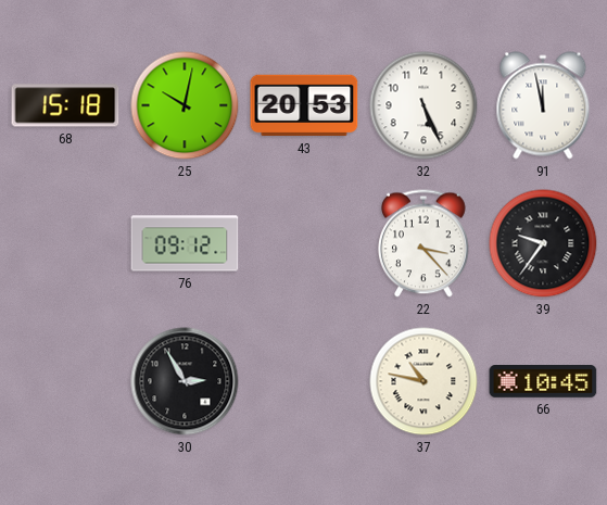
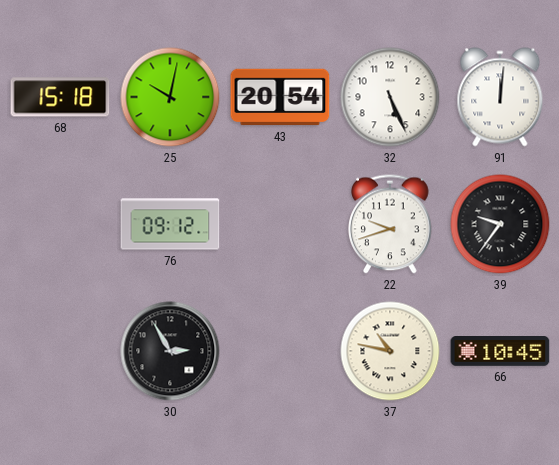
43: 20:53 -> 20:54 (280, 97)
91: 11:58 -> 12:01 (500, 97)
22: 3:23 -> 9:42 (390, 224)
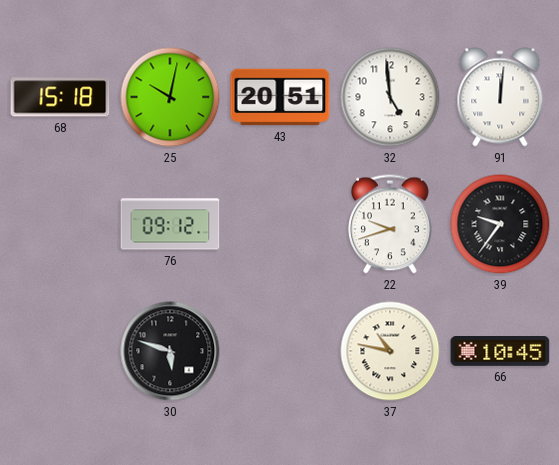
43: 20:54 -> 20:51 (280, 97)
32: 5:26 -> 4:59 (390, 97)
30: 2:55 -> 5:48 (170, 351)
